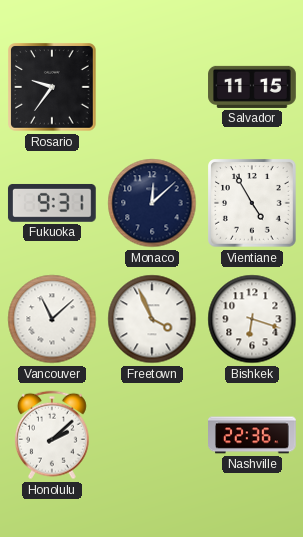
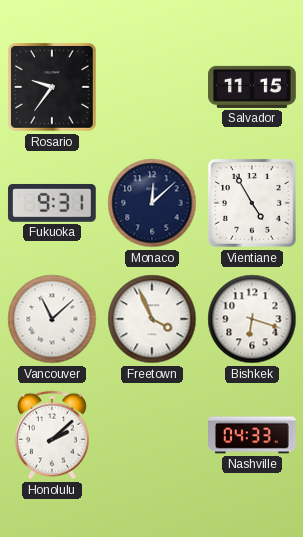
Nashville: 22:36 -> 04:33 (253, 435)
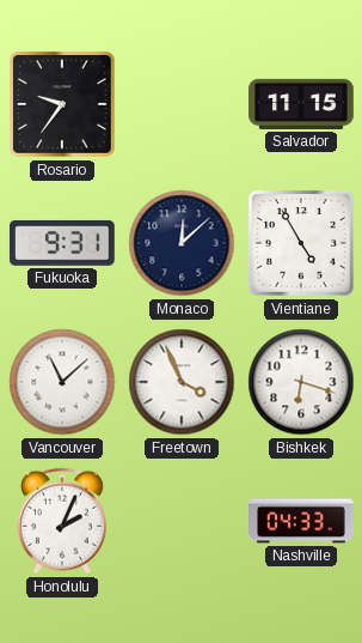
Honolulu: 2:08 -> 2:04 (62, 521)
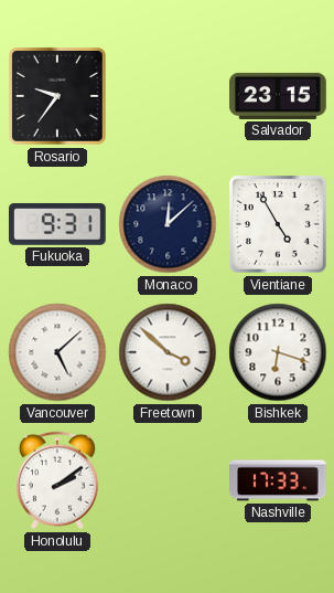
Salvador: 11:15 -> 23:15 (278, 96)
Vancouver: 11:08 -> 5:08 (57, 352)
Freetown: 3:56 -> 3:52 (168, 352)
Honolulu: 2:04 -> 2:09 (57, 480)
Nashville: 04:33 -> 17:33 (279, 480)
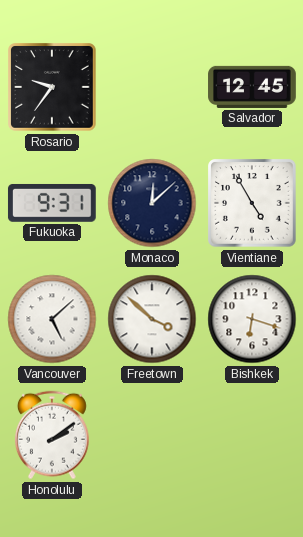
Salvador: 23:15 -> 12:45 (252, 87)
Nashville: 17:33 -> none (279, 480)
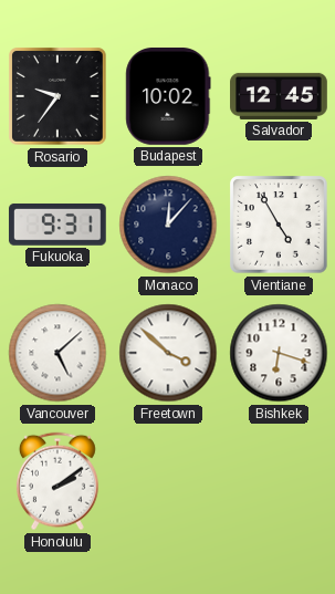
Budapest: none -> 10:02 (168, 97)
Monaco: 12:08 -> 12:07 (168, 225)
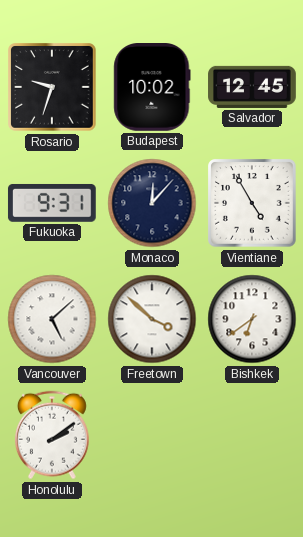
Rosario: 9:36 -> 9:33 (52, 87)
Bishkek: 6:18 -> 6:39 (252, 319)
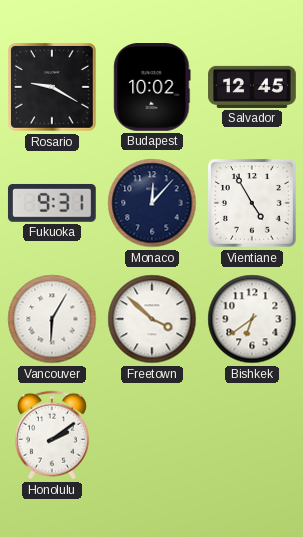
Rosario: 9:33 -> 9:20 (52, 87)
Vancouver: 5:08 -> 6:05 (52, 319)
